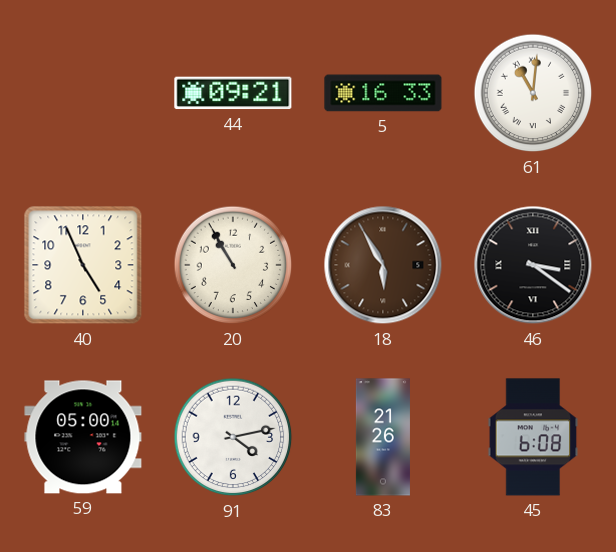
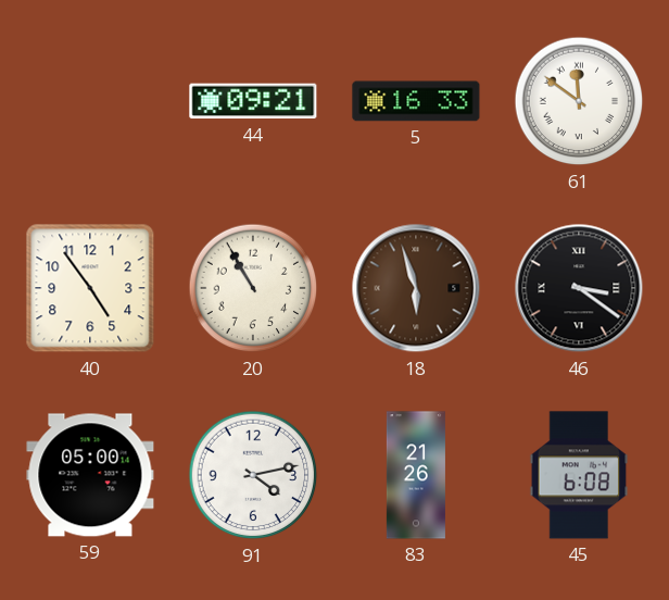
61: 11:01 -> 11:51 (579, 101)
40: 4:56 -> 4:54 (90, 288)
18: 5:55 -> 5:57 (416, 288)
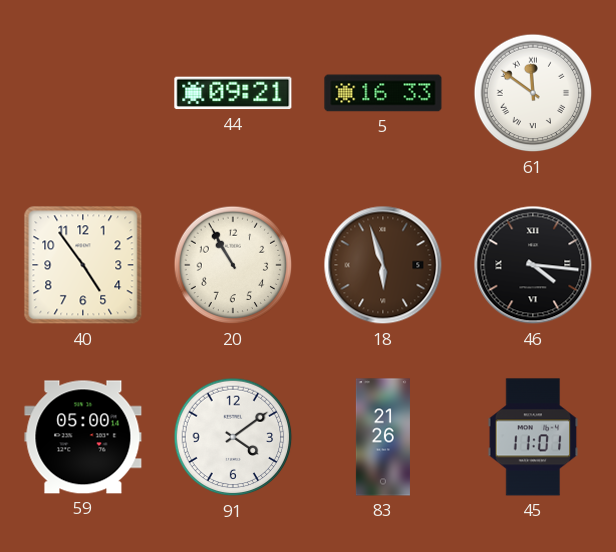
46: 3:21 -> 4:16 (533, 265)
91: 4:13 -> 4:09 (233, 437)
45: 6:08 -> 11:01 (533, 437)
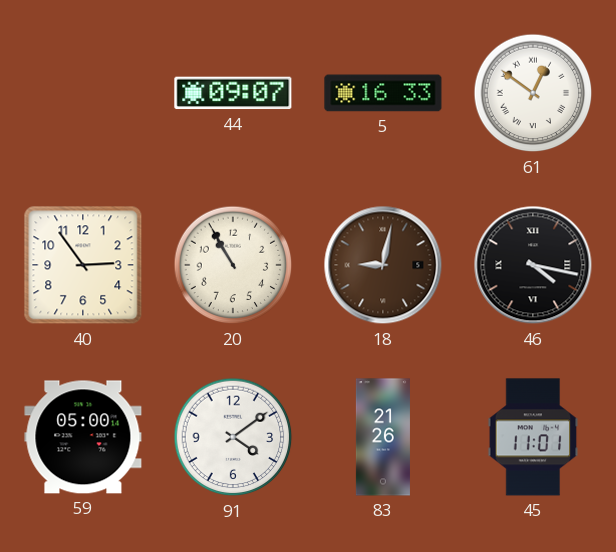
44: 09:21 -> 09:07 (233, 93)
61: 11:51 -> 12:51 (533, 93)
40: 4:54 -> 2:54 (83, 265)
18: 5:57 -> 9:02 (383, 265)
46: 4:16 -> 4:17 (533, 265)
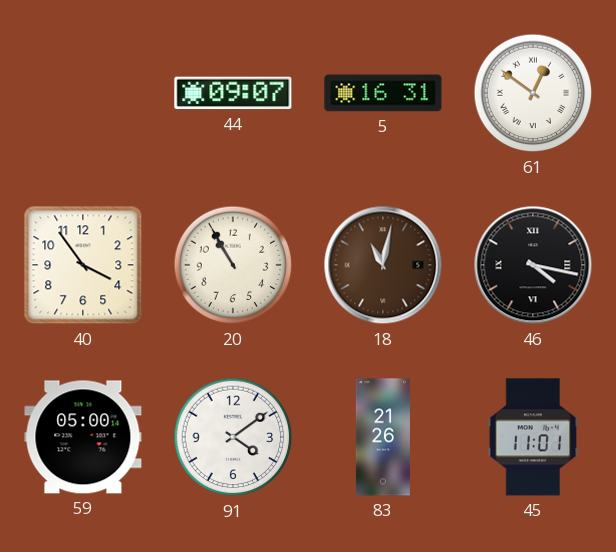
5: 16:33 -> 16:31 (383, 93)
40: 2:54 -> 3:54 (83, 265)
18: 9:02 -> 11:02 (383, 265)
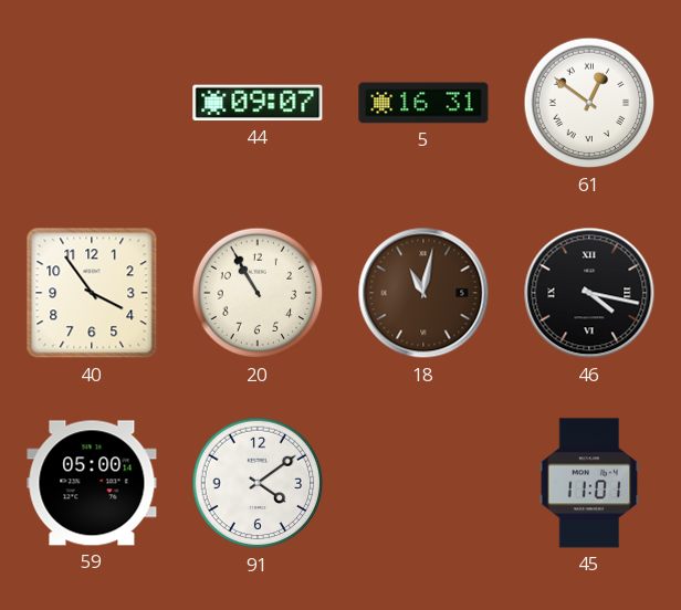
83: 21:26 -> none (383, 437)
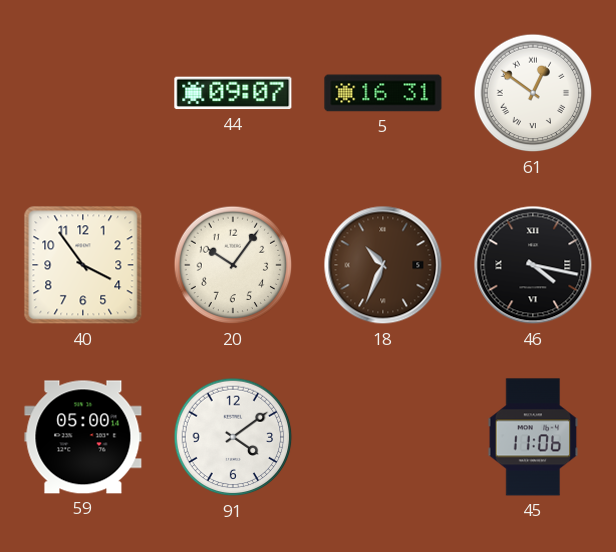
20: 10:55 -> 10:06 (233, 265)
18: 11:02 -> 10:34 (383, 265)
45: 11:01 -> 11:06 (533, 437)
